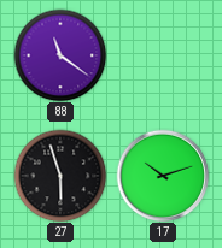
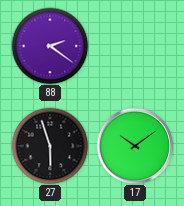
88: 11:21 -> 2:21 (50, 46)
17: 10:12 -> 10:09 (135, 146)
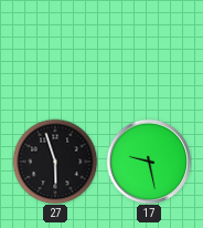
88: 2:21 -> none (50, 46)
17: 10:09 -> 9:28 (149, 162)
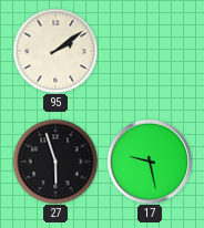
95: none -> 2:09 (55, 51)
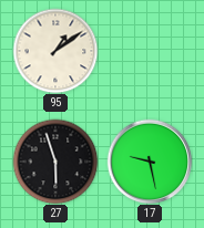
95: 2:09 -> 1:09 (55, 51)
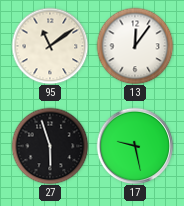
95: 1:09 -> 11:09 (50, 46)
13: none -> 12:06 (135, 46)
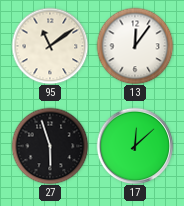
17: 9:28 -> 12:08 (135, 146)
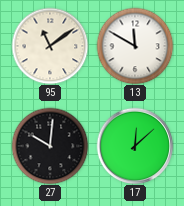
13: 12:06 -> 11:50 (135, 46)
27: 5:57 -> 10:01 (50, 146)
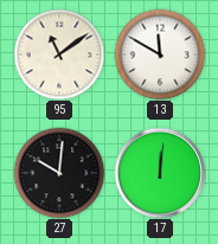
17: 12:08 -> 12:01 (160, 173)
